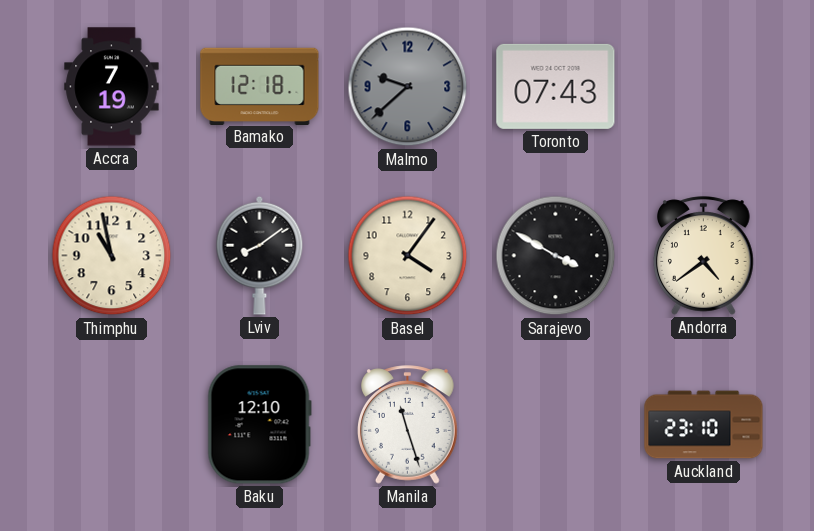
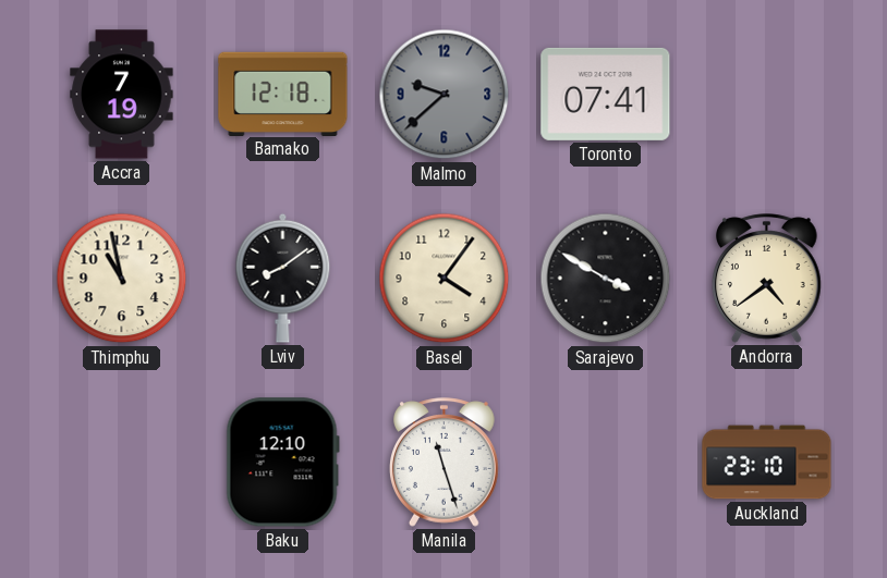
Toronto: 07:43 -> 07:41 (606, 94)
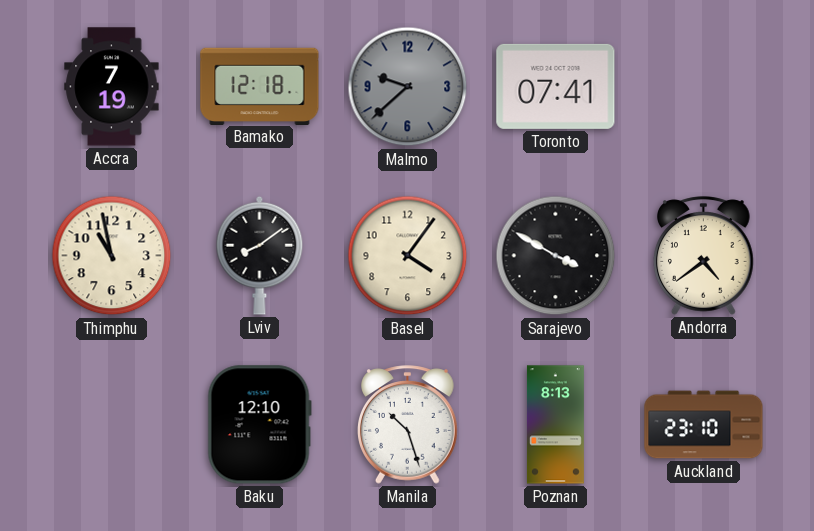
Manila: 11:27 -> 10:27 (408, 425)
Poznan: none -> 8:13 (555, 425)
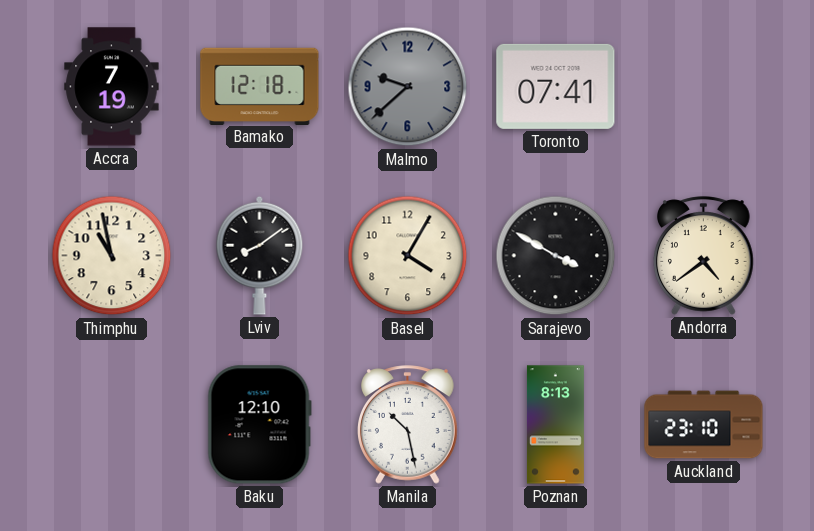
Basel: 4:06 -> 4:05 (408, 256)
Manila: 10:27 -> 10:28 (408, 425)
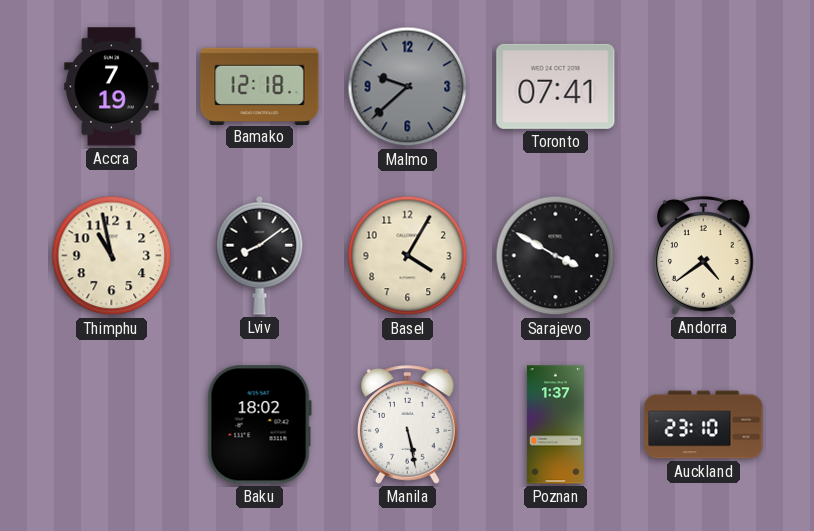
Baku: 12:10 -> 18:02 (259, 425)
Manila: 10:28 -> 5:28 (408, 425)
Poznan: 8:13 -> 1:37 (555, 425)
